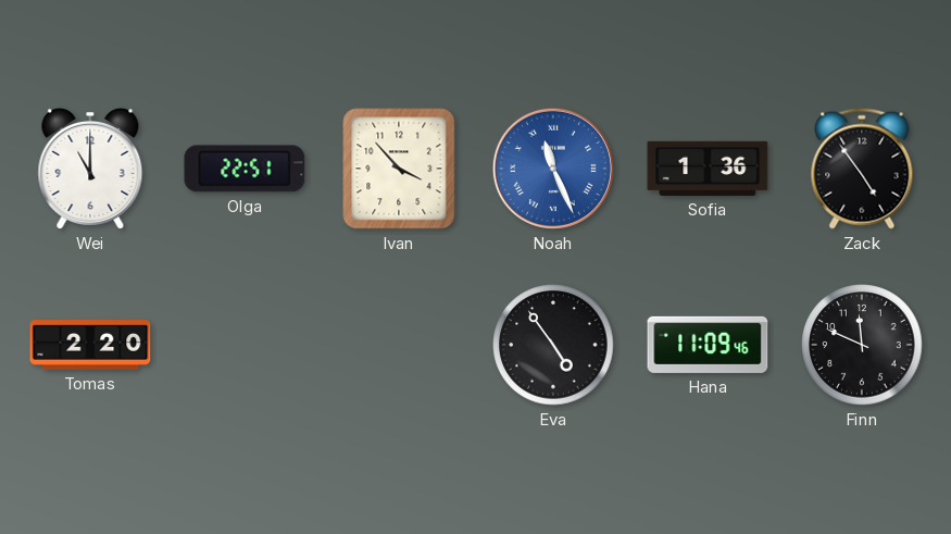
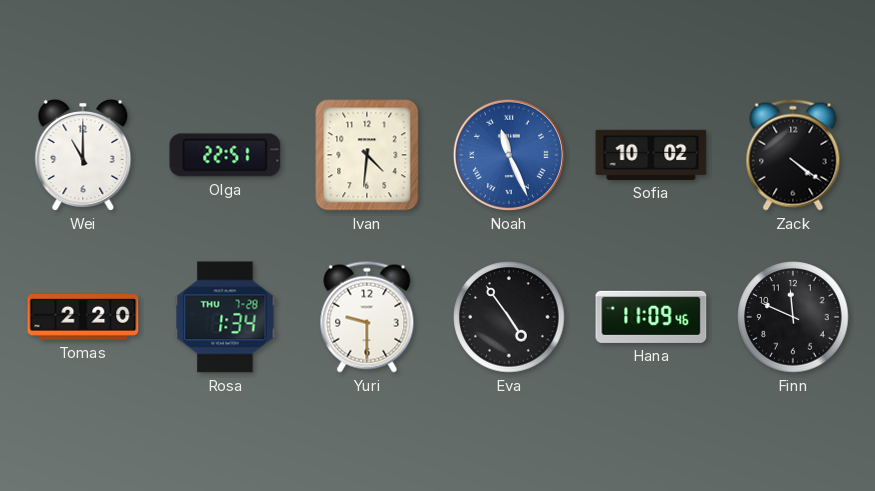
Ivan: 3:53 -> 4:31 (367, 155)
Sofia: 1:36 -> 10:02 (651, 155)
Zack: 4:54 -> 4:21 (793, 155)
Rosa: none -> 1:34 (225, 317)
Yuri: none -> 9:30 (367, 317)
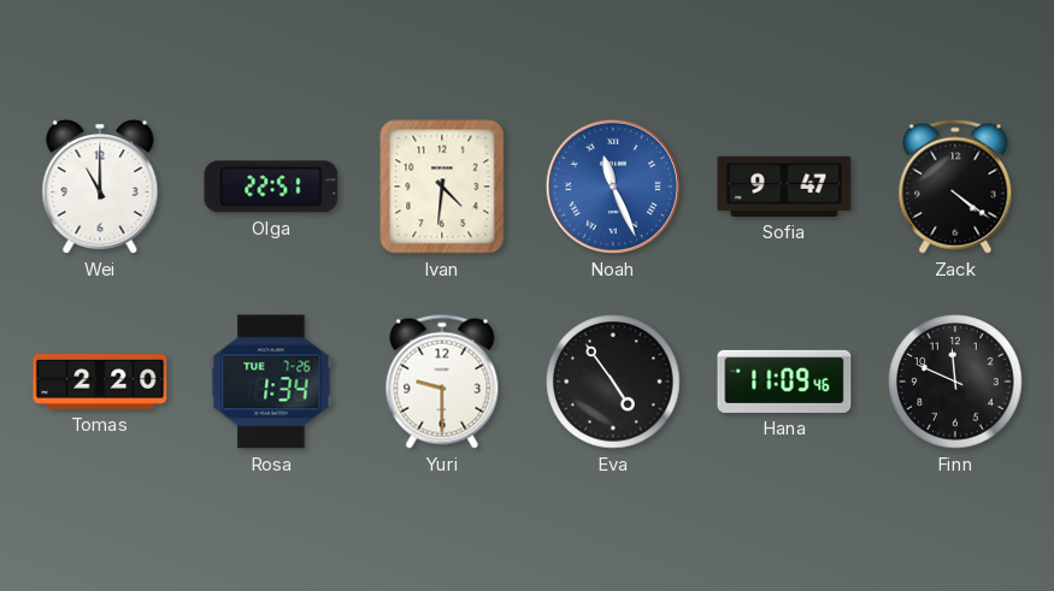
Sofia: 10:02 -> 9:47 (784, 187)
Rosa date: THU 7-28 -> TUE 7-26 (271, 382)
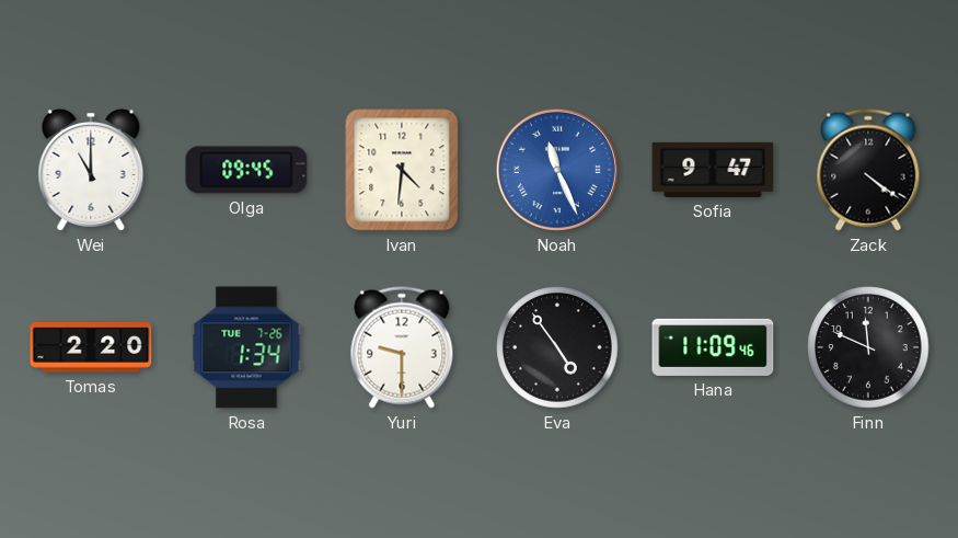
Olga: 22:51 -> 09:45 (246, 170)
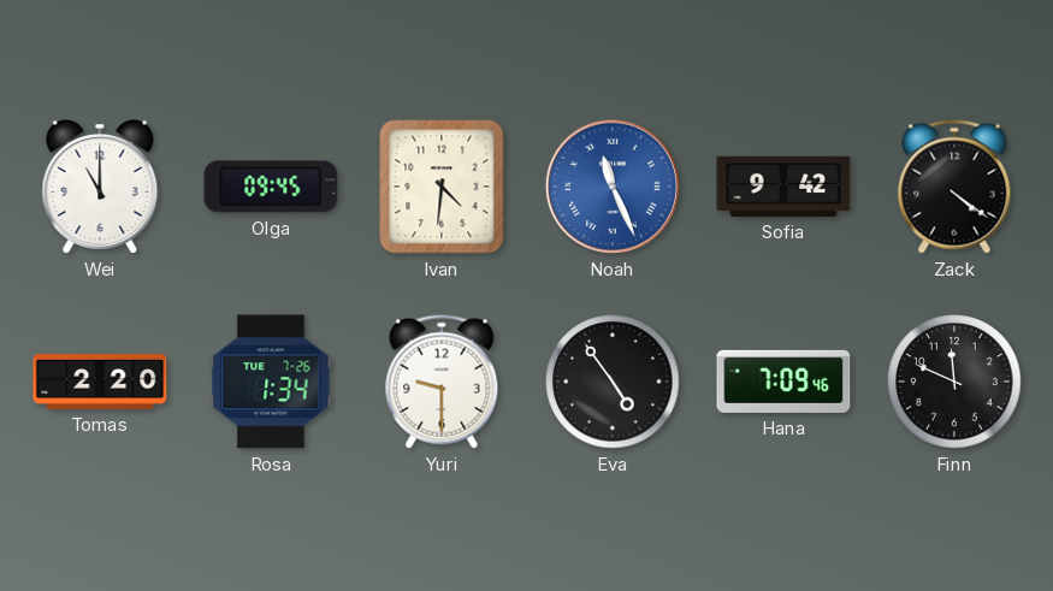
Sofia: 9:47 -> 9:42 (783, 187)
Hana: 11:09 -> 7:09 (783, 382)
